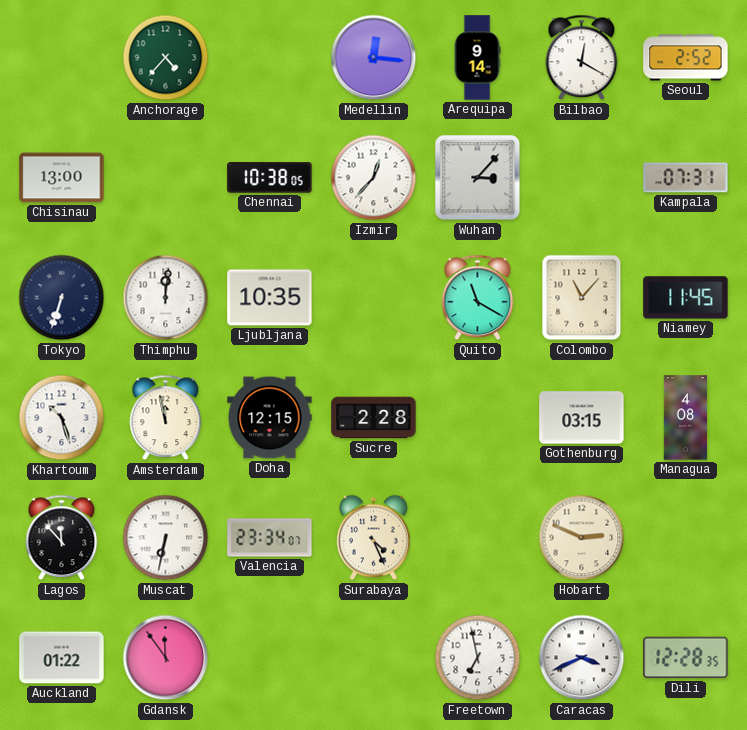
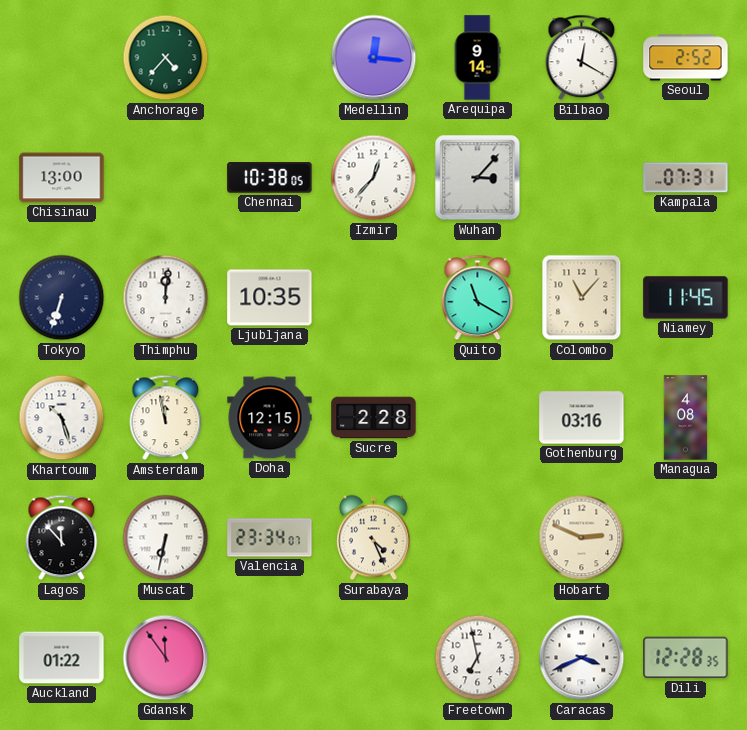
Gothenburg: 03:15 -> 03:16 (582, 418)
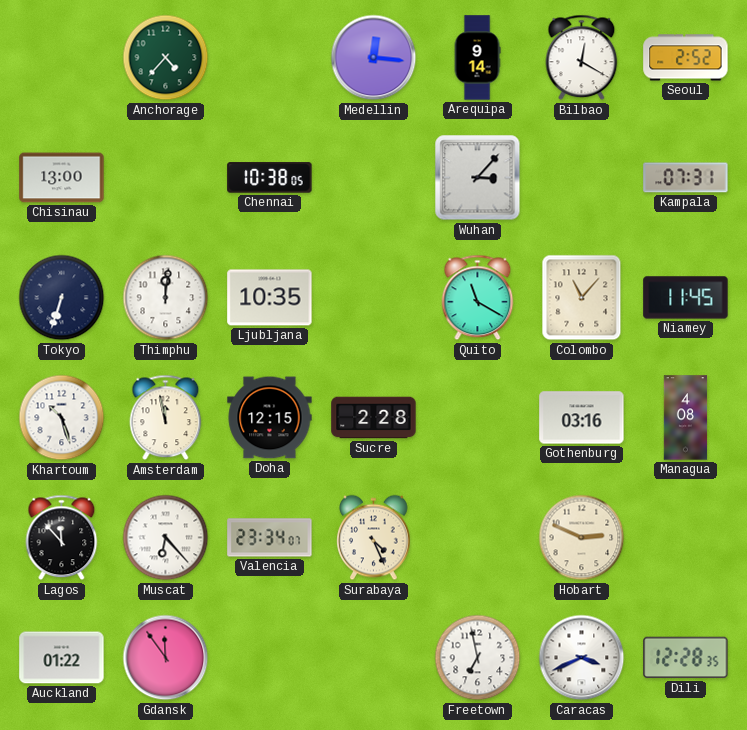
Izmir: 12:37 -> none (374, 178)
Muscat: 6:32 -> 6:23 (166, 538)
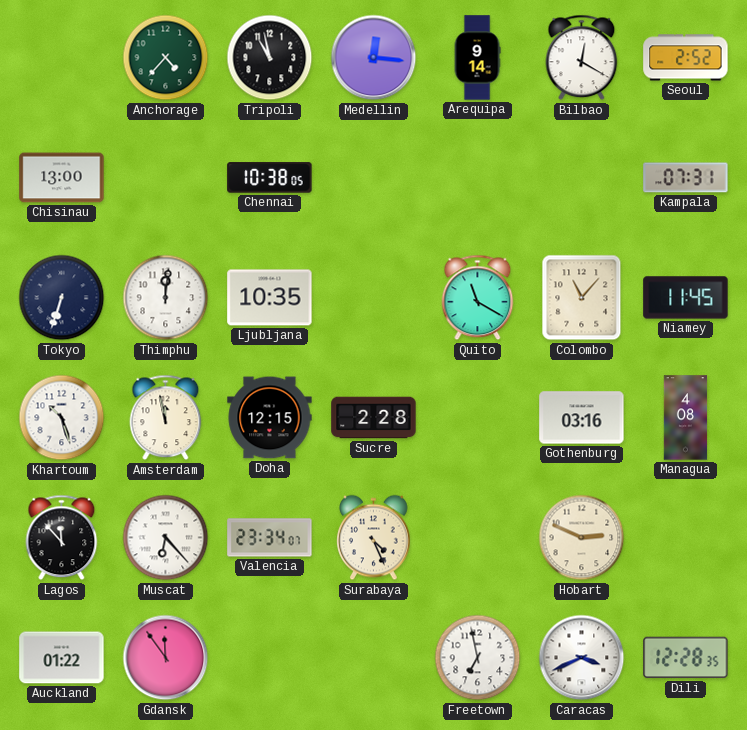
Tripoli: none -> 10:58 (270, 58)
Wuhan: 3:07 -> none (478, 178)
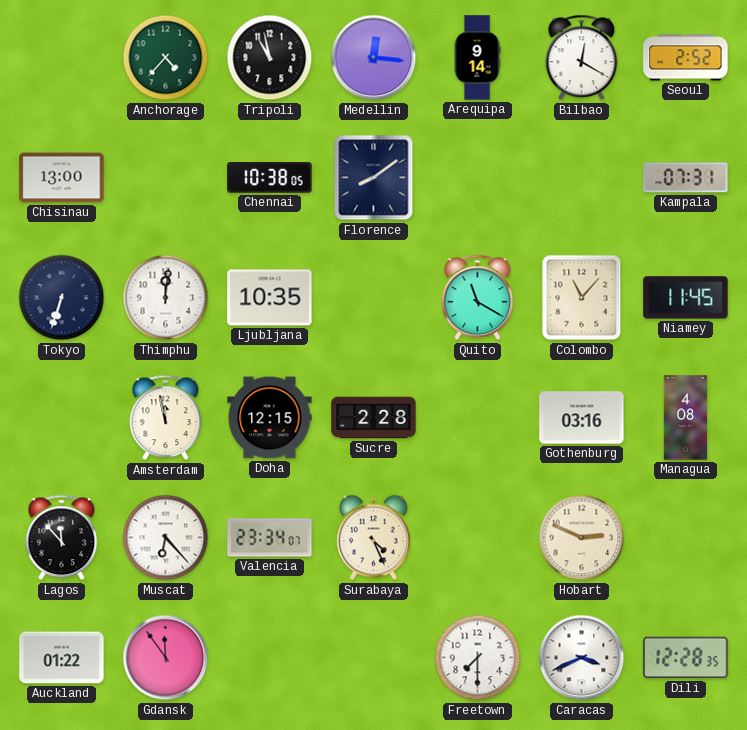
Florence: none -> 8:09 (374, 178)
Khartoum: 10:27 -> none (62, 418)
Freetown: 6:58 -> 7:30 (478, 658)
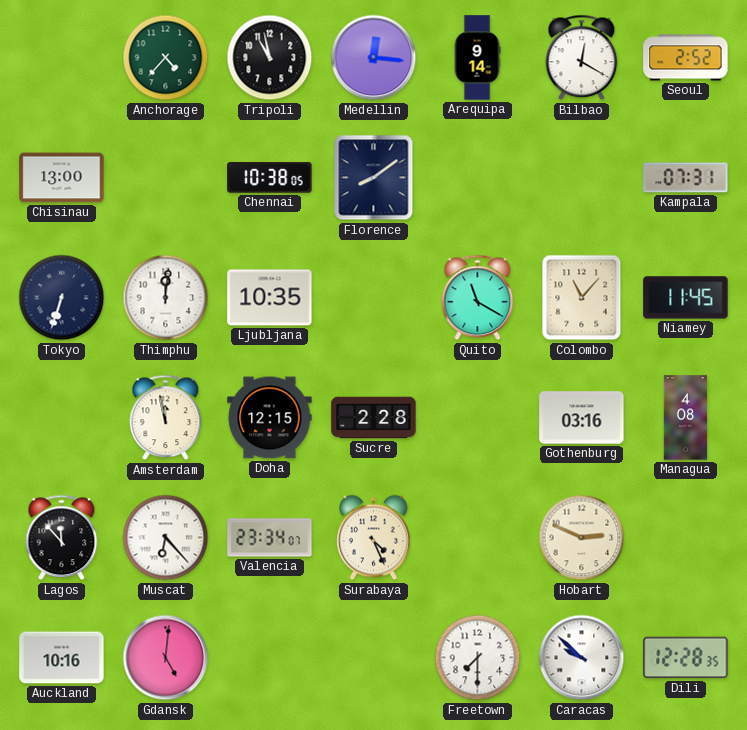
Auckland: 01:22 -> 10:16 (62, 658)
Gdansk: 11:54 -> 5:01 (166, 658)
Caracas: 3:41 -> 9:52 (582, 658)
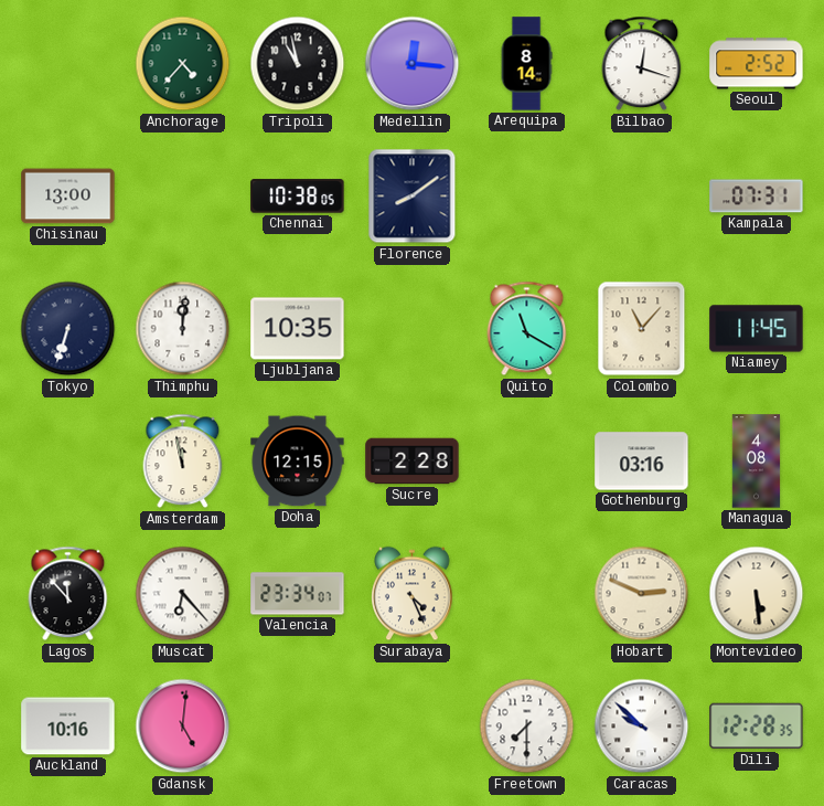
Arequipa: 9:14 -> 8:14 (526, 64)
Bilbao: 12:20 -> 12:18 (642, 64)
Montevideo: none -> 5:29 (757, 594)
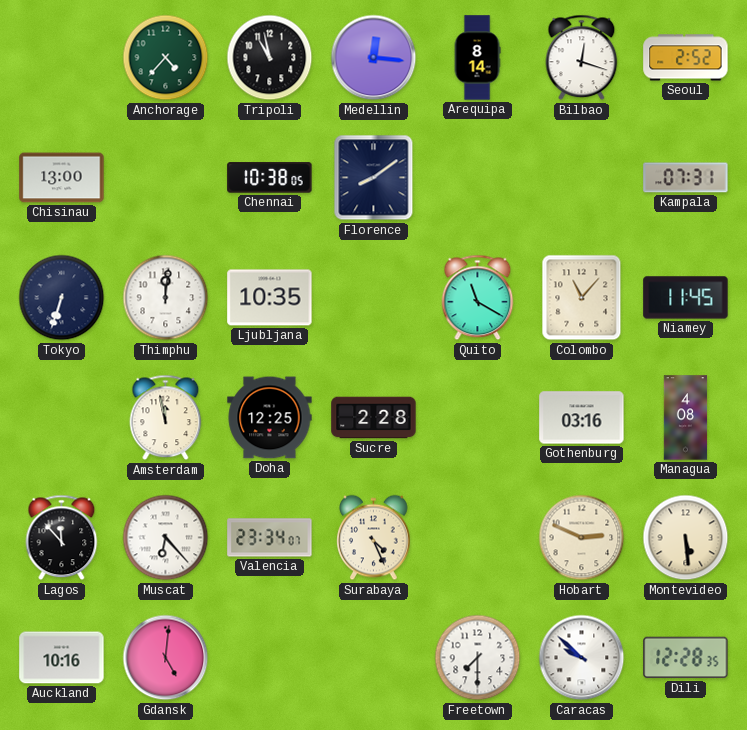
Doha: 12:15 -> 12:25 (270, 418)
